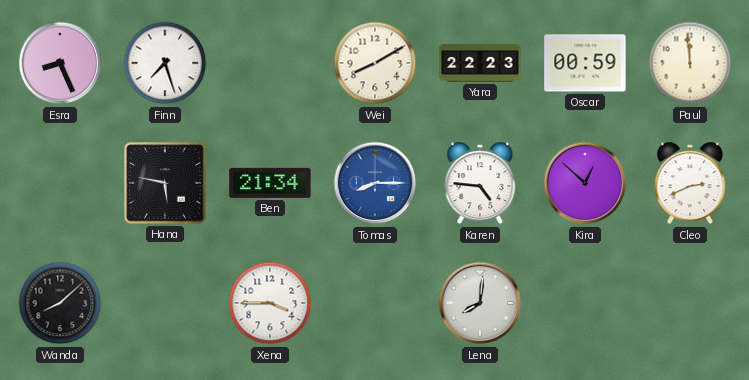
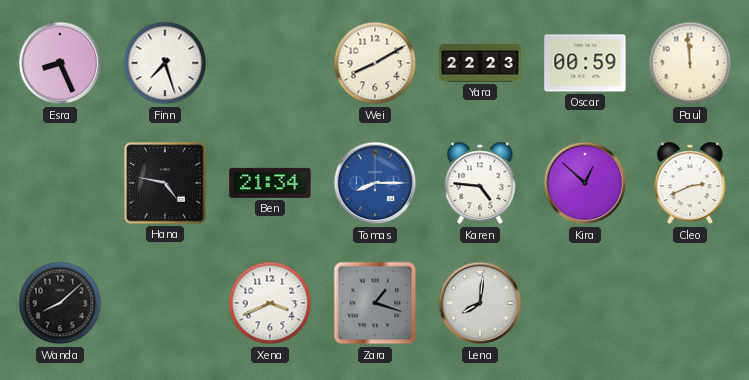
Hana: 5:47 -> 4:47 (165, 183)
Xena: 3:45 -> 3:41 (270, 303)
Zara: none -> 1:18 (375, 303)
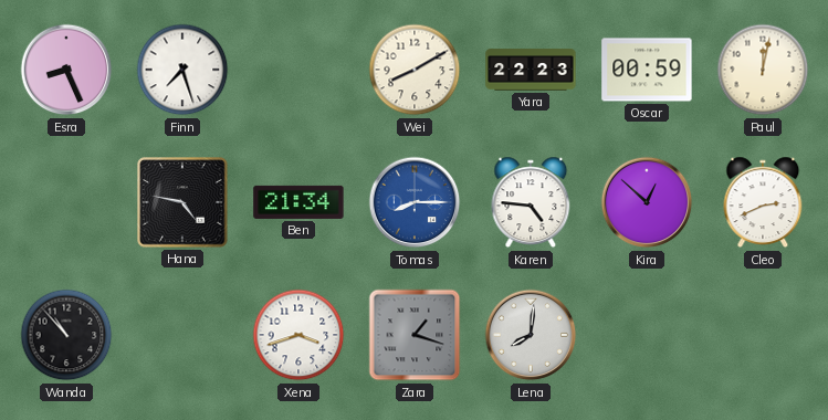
Paul: 11:59 -> 12:02 (763, 70)
Wanda: 8:08 -> 10:53 (66, 335)
Xena: 3:41 -> 3:42 (298, 335)
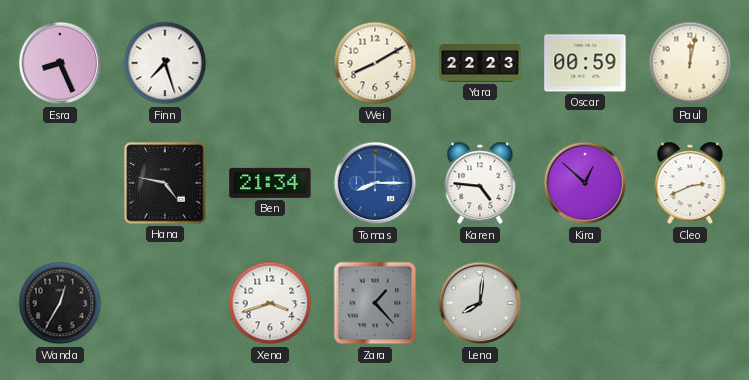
Wanda: 10:53 -> 12:35 (60, 303)
Zara: 1:18 -> 1:23 (375, 303)
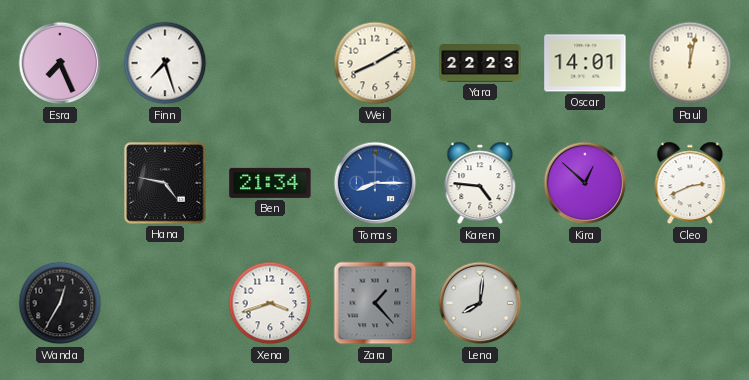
Esra: 8:26 -> 7:26 (60, 63)
Oscar: 00:59 -> 14:01 (585, 63)
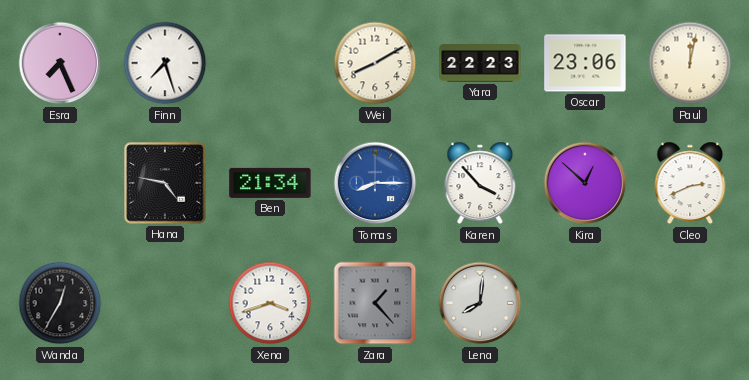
Oscar: 14:01 -> 23:06 (585, 63)
Karen: 4:46 -> 3:53 (480, 183)
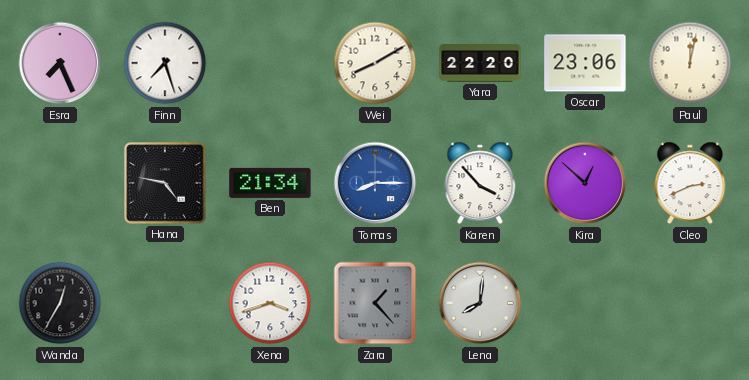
Yara: 22:23 -> 22:20 (480, 63)
